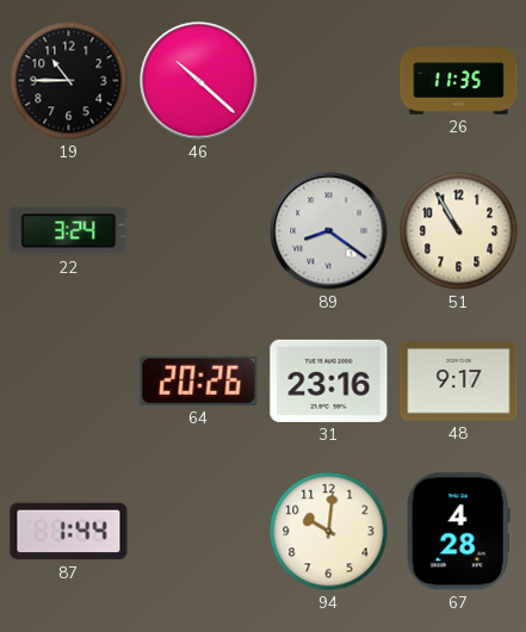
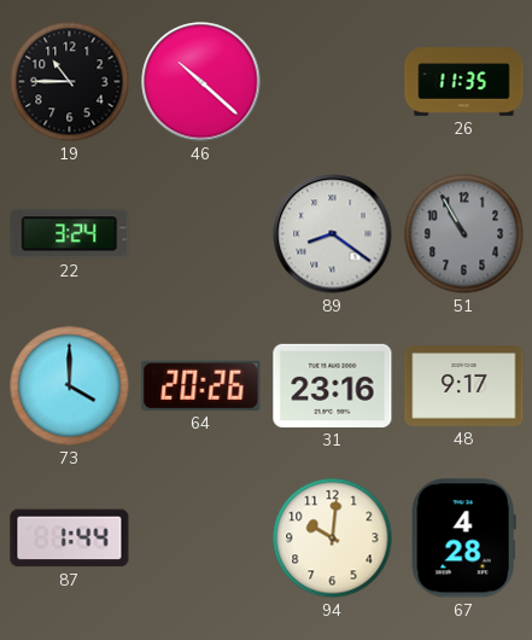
51 dial: cream -> grey (464, 234)
73: none -> 4:00 (70, 386)
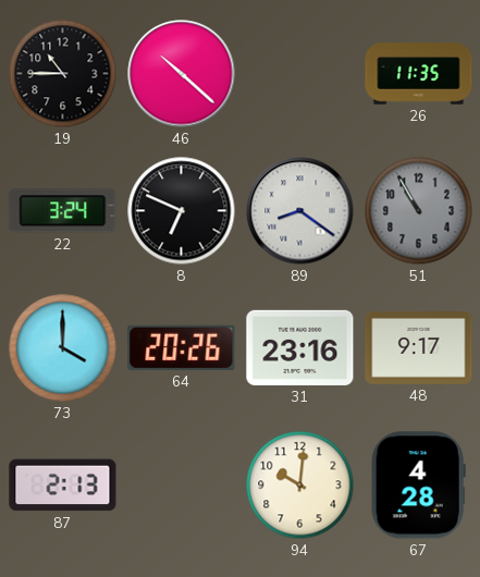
8: none -> 6:49 (182, 211)
87: 1:44 -> 2:13 (63, 486)
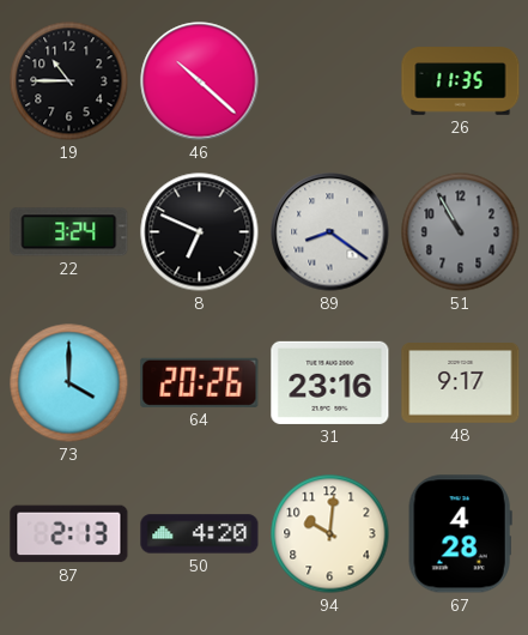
50: none -> 4:20 (200, 534)
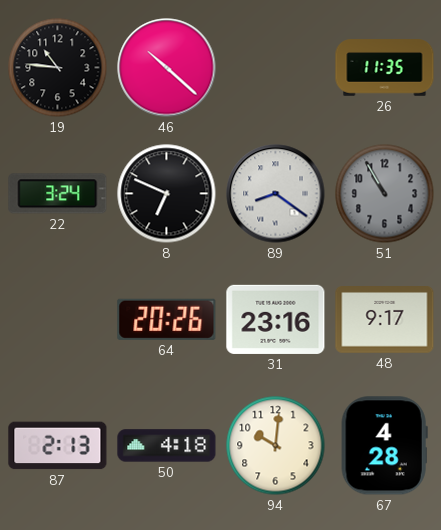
19: 10:45 -> 10:46 (58, 68)
73: 4:00 -> none (69, 383)
50: 4:20 -> 4:18 (167, 446)
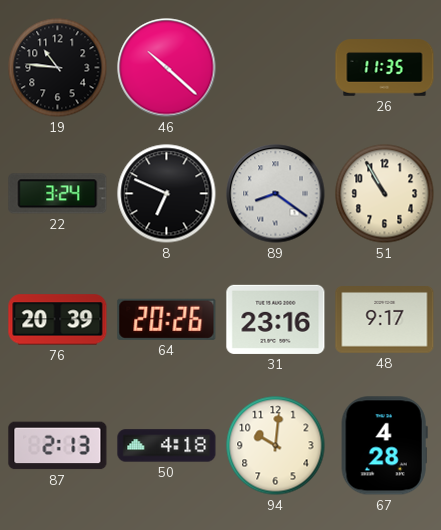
51 dial: grey -> cream (385, 194)
76: none -> 20:39 (58, 320)
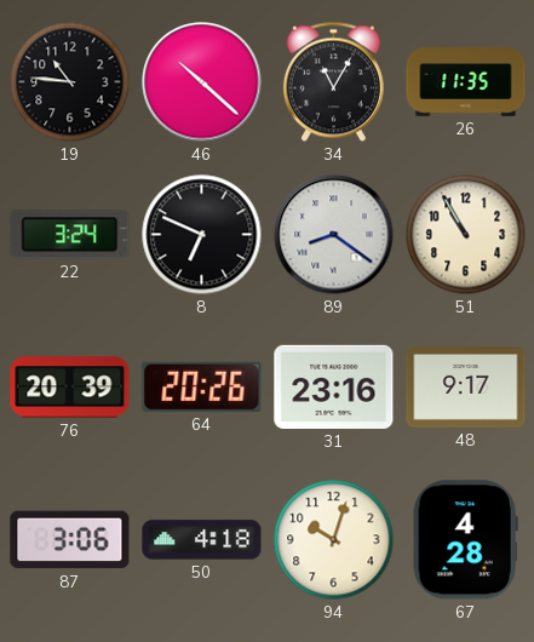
34: none -> 11:05 (333, 82)
87: 2:13 -> 3:06 (70, 540)
94: 10:01 -> 10:03 (334, 540)
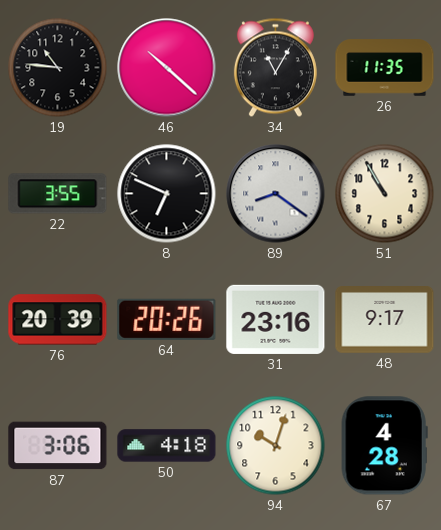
22: 3:24 -> 3:55 (58, 194)
